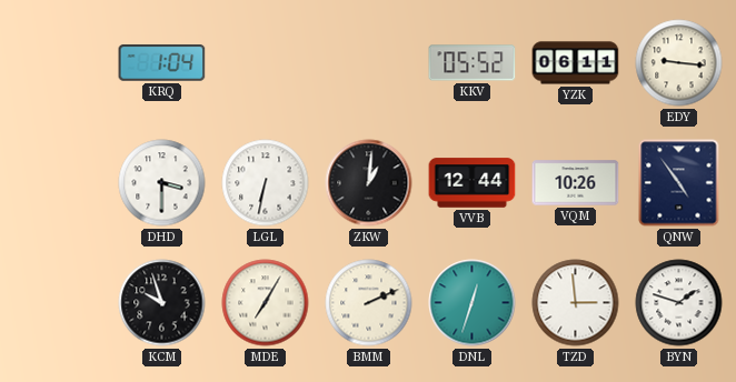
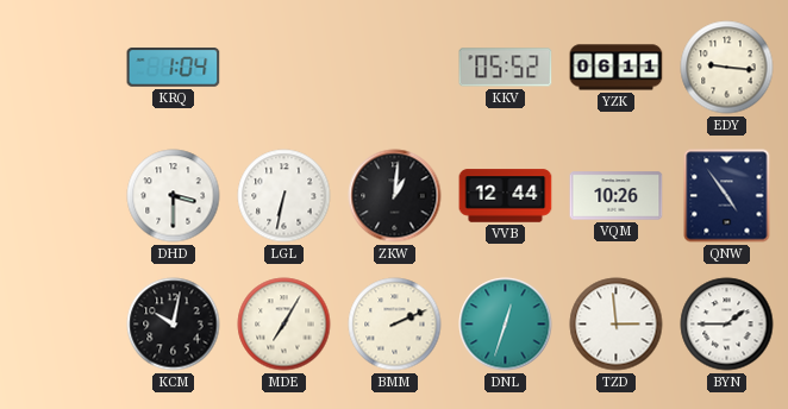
KCM: 9:57 -> 10:02 (174, 325)
BYN: 1:48 -> 1:45 (727, 325)
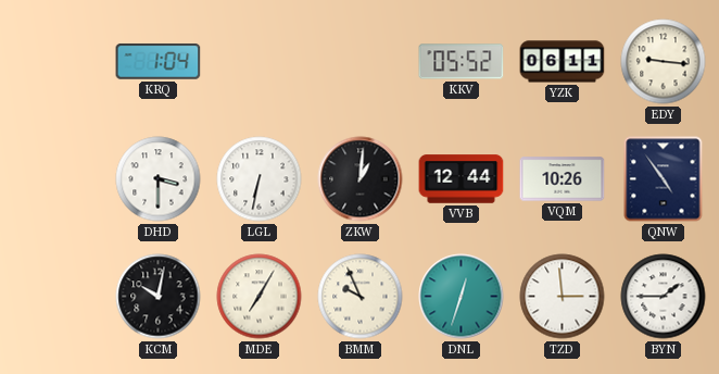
BMM: 2:11 -> 9:56 (361, 297)
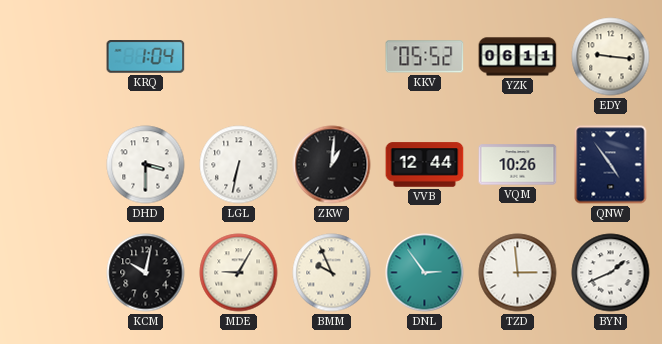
MDE: 7:05 -> 9:05 (239, 273)
DNL: 12:33 -> 2:54 (425, 273)
BYN: 1:45 -> 1:41 (611, 273)
